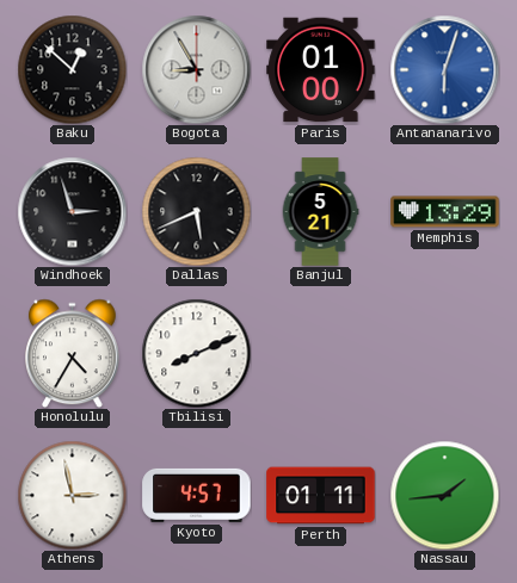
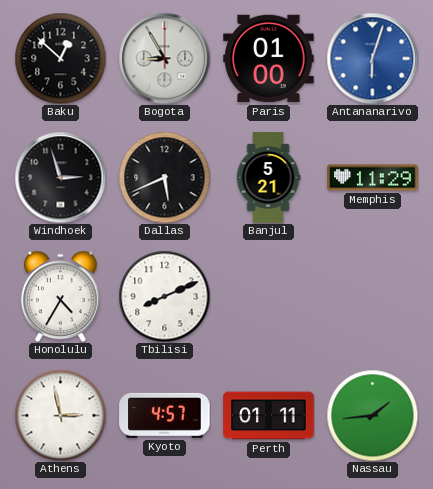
Memphis: 13:29 -> 11:29 (373, 178)
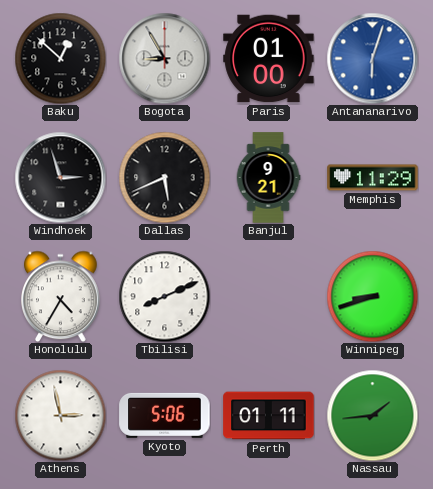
Banjul: 5:21 -> 9:21 (268, 178)
Winnipeg: none -> 8:42 (372, 296)
Kyoto: 4:57 -> 5:06 (165, 415)
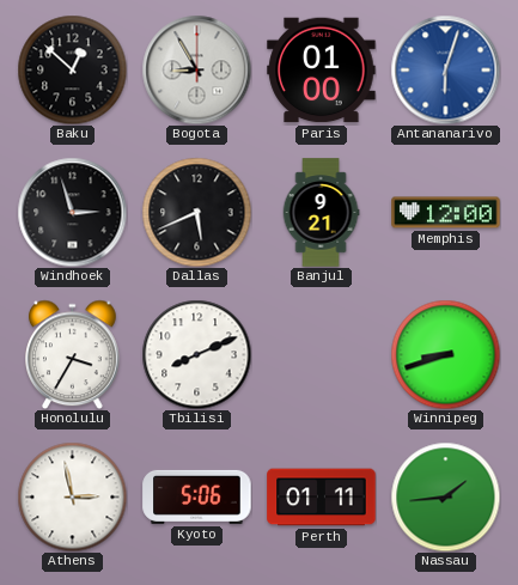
Memphis: 11:29 -> 12:00 (446, 213)
Honolulu: 4:35 -> 3:35 (73, 354)
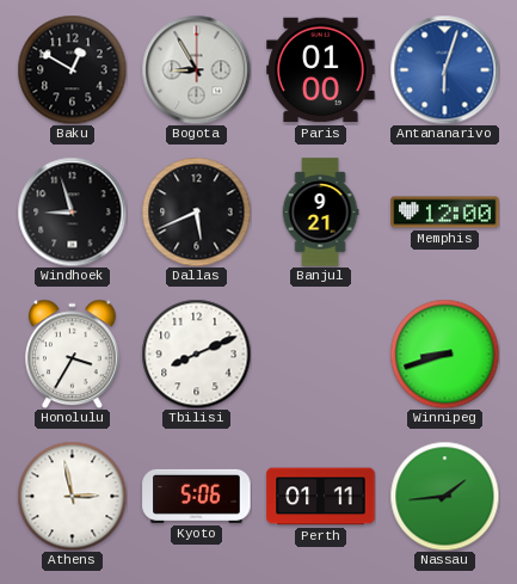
Baku: 12:52 -> 12:50 (72, 69)
Windhoek: 2:57 -> 8:57 (72, 211)
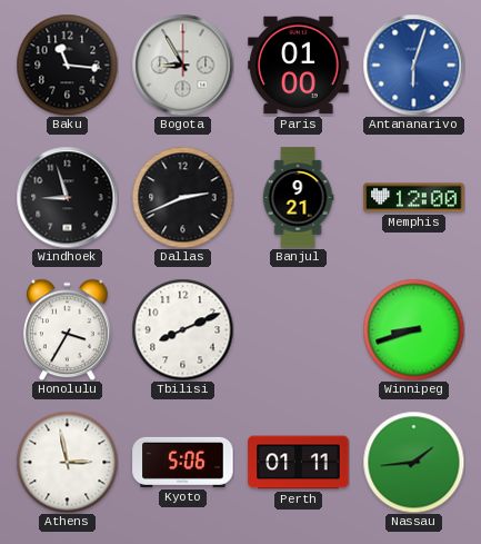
Baku: 12:50 -> 11:16 (67, 65)
Dallas: 5:41 -> 2:41 (182, 197)
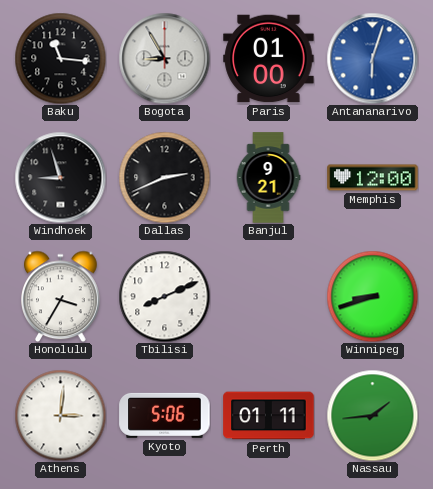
Athens: 2:58 -> 3:01 (60, 415)
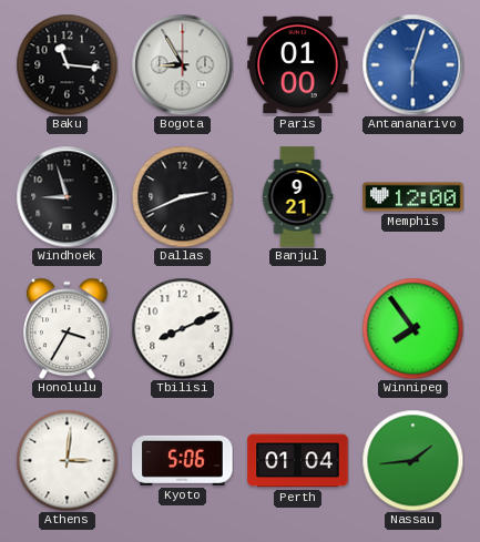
Winnipeg: 8:42 -> 7:54 (412, 328)
Perth: 01:11 -> 01:04 (298, 461)
